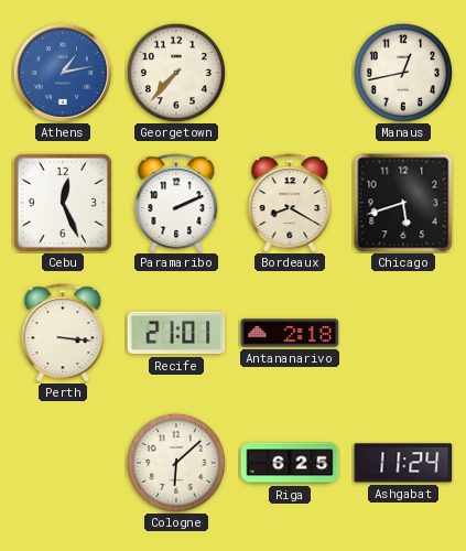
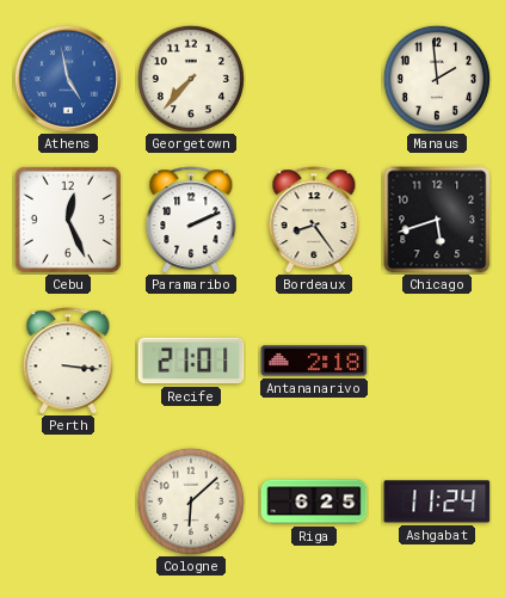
Athens: 1:13 -> 4:58 (68, 79)
Manaus: 12:43 -> 1:59 (437, 79)
Bordeaux: 8:20 -> 8:24 (314, 220)
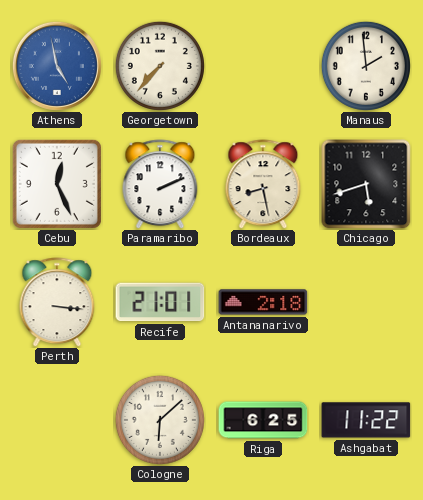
Bordeaux: 8:24 -> 8:28 (263, 184)
Ashgabat: 11:24 -> 11:22 (366, 420)
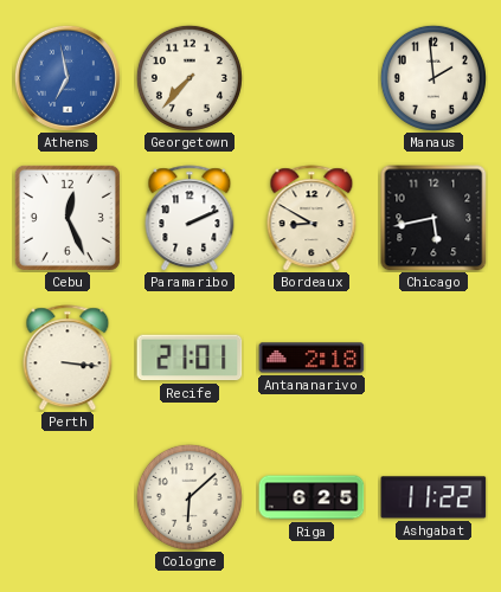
Athens: 4:58 -> 6:58 (68, 78)
Bordeaux: 8:28 -> 8:50 (311, 218)
Chicago: 5:42 -> 5:43 (433, 218)
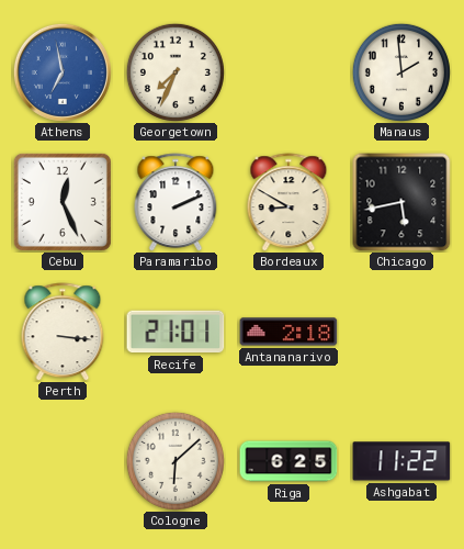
Georgetown: 7:37 -> 7:34 (176, 72)
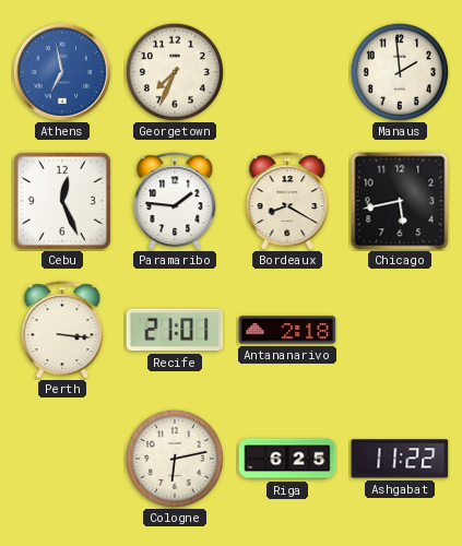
Paramaribo: 2:11 -> 1:46 (175, 201)
Bordeaux: 8:50 -> 8:20 (287, 201)
Cologne: 6:08 -> 6:13 (175, 459)
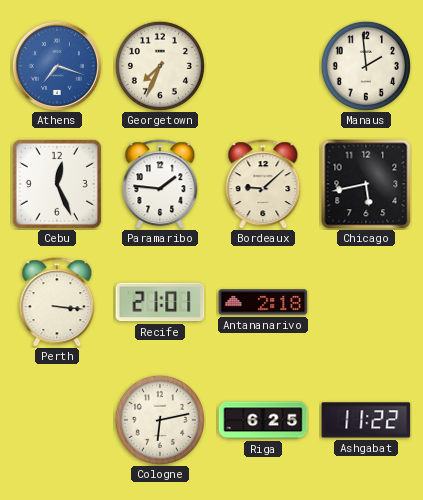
Athens: 6:58 -> 7:18 (57, 66)
Bordeaux: 8:20 -> 9:08 (263, 184)
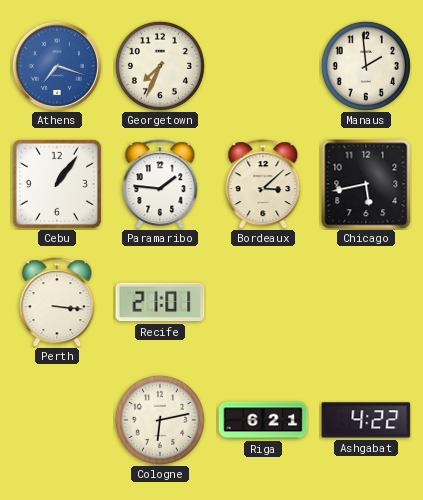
Cebu: 12:26 -> 1:06 (57, 184)
Bordeaux: 9:08 -> 3:08 (263, 184)
Antananarivo: 2:18 -> none (263, 302)
Riga: 6:25 -> 6:21 (263, 420)
Ashgabat: 11:22 -> 4:22 (366, 420)
